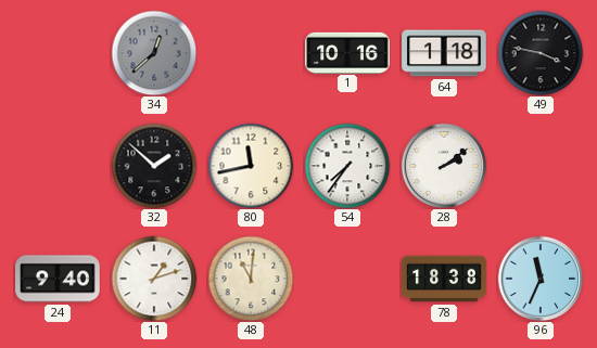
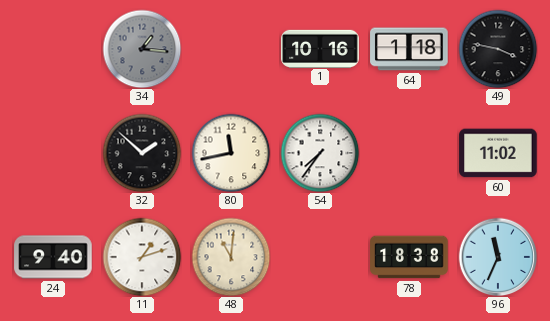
34: 12:38 -> 1:16 (142, 49)
28: 2:09 -> none (444, 166)
60: none -> 11:02 (498, 153)
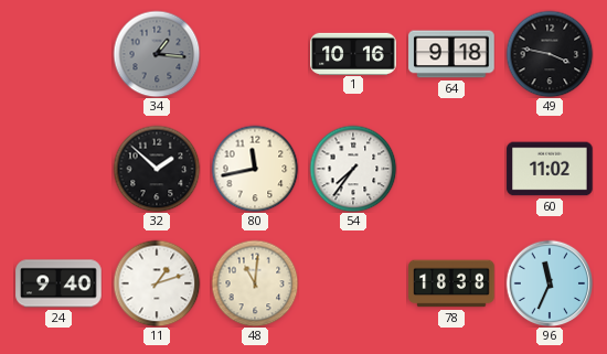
64: 1:18 -> 9:18 (451, 54)
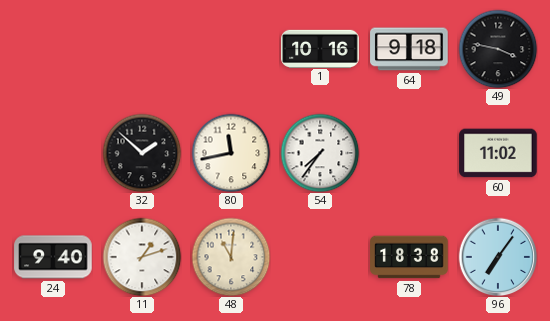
34: 1:16 -> none (157, 54)
96: 11:34 -> 7:06 (498, 257)
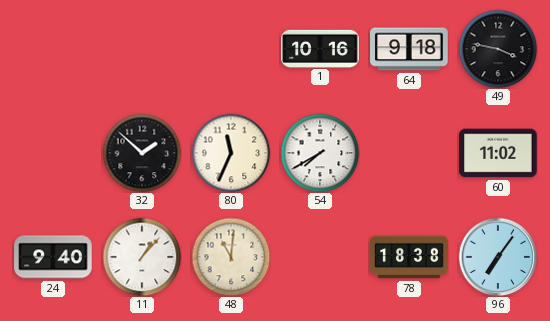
80: 11:43 -> 11:34 (231, 153)
54: 7:36 -> 7:40 (320, 153)
11: 1:12 -> 1:07 (142, 257)
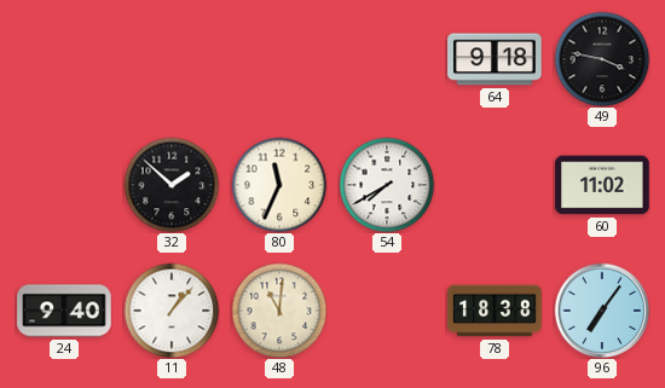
1: 10:16 -> none (320, 48)
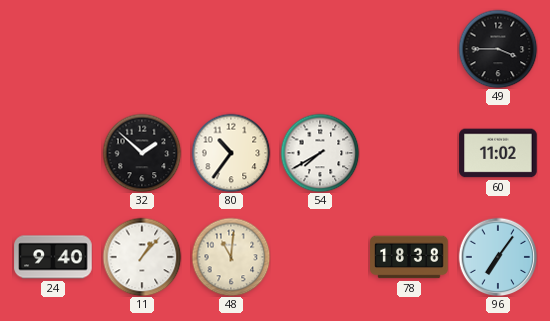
64: 9:18 -> none (495, 59)
49: 3:47 -> 3:45 (498, 49)
80: 11:34 -> 10:36 (231, 153)
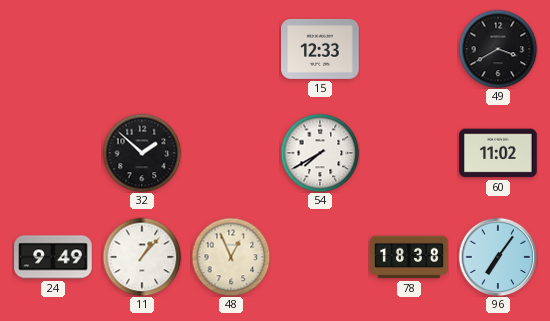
15: none -> 12:33 (320, 49)
49: 3:45 -> 3:40 (498, 49)
80: 10:36 -> none (231, 153)
24: 9:40 -> 9:49 (53, 257)
48: 11:01 -> 12:56 (231, 257)
